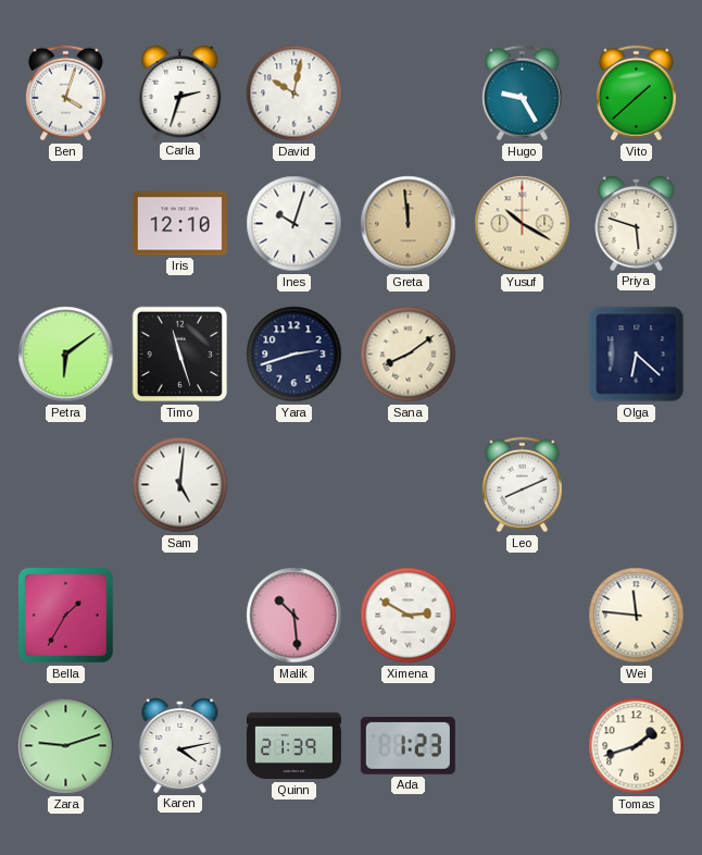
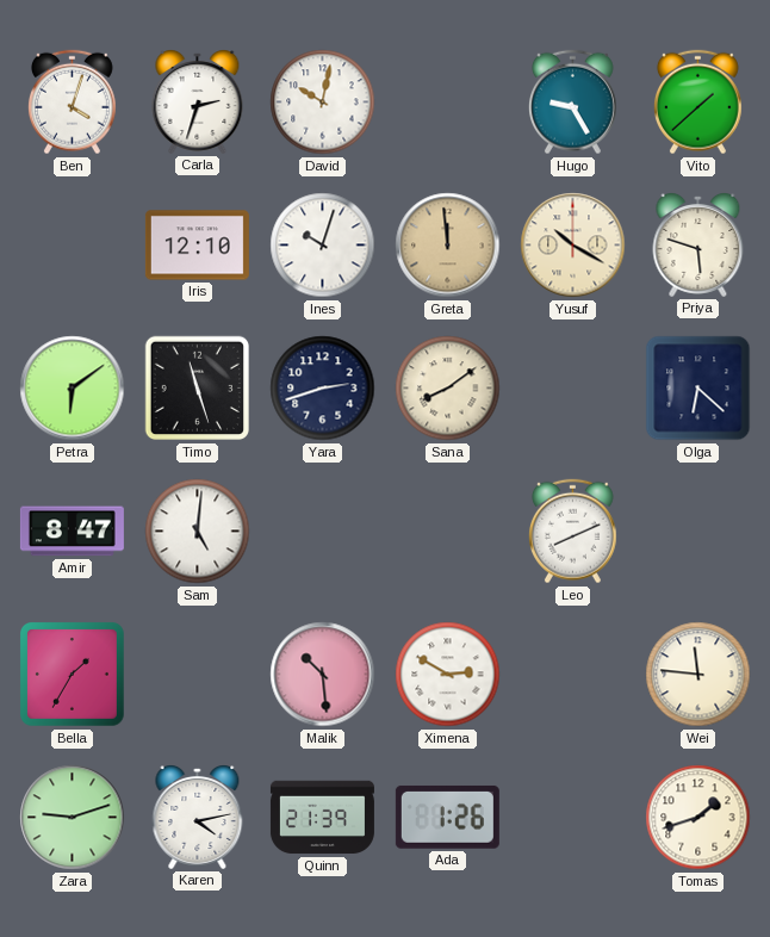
Amir: none -> 8:47 (72, 532)
Ada: 1:23 -> 1:26 (447, 818)
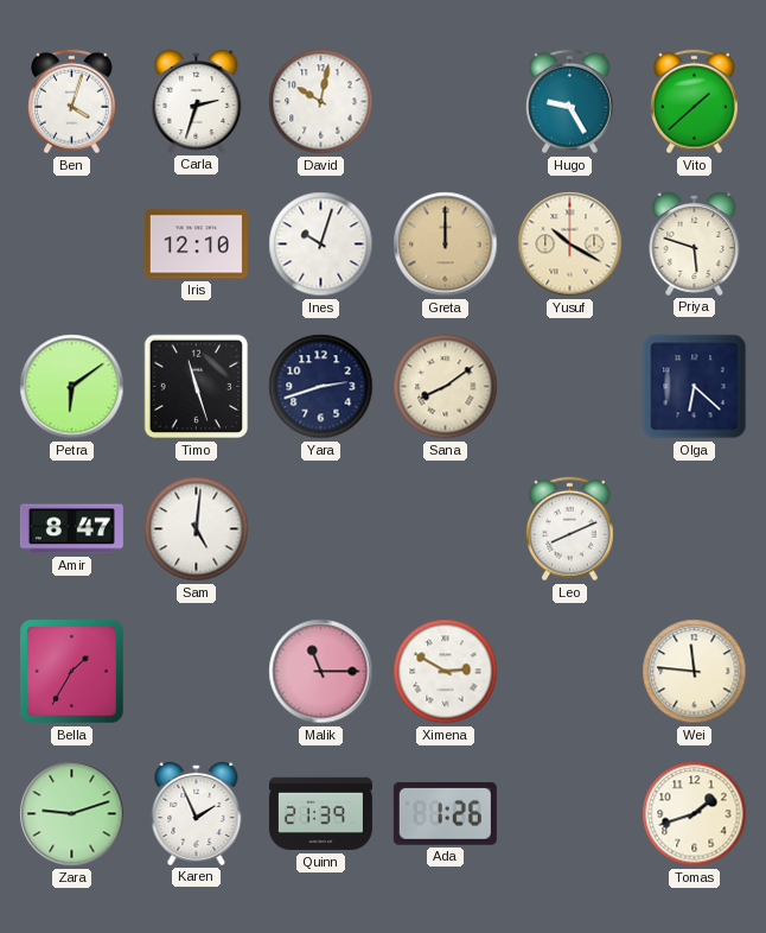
Greta: 11:59 -> 12:00 (446, 245)
Malik: 10:29 -> 11:15 (321, 672)
Karen: 4:13 -> 1:56 (197, 814)
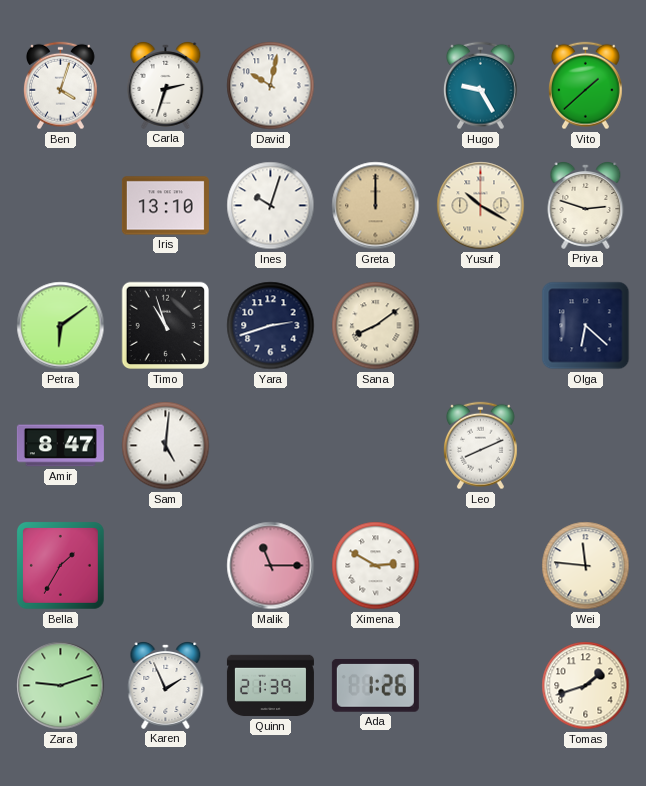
Iris: 12:10 -> 13:10 (165, 206)
Priya: 5:48 -> 2:48 (586, 206)
Timo: 11:27 -> 10:57 (166, 326)
